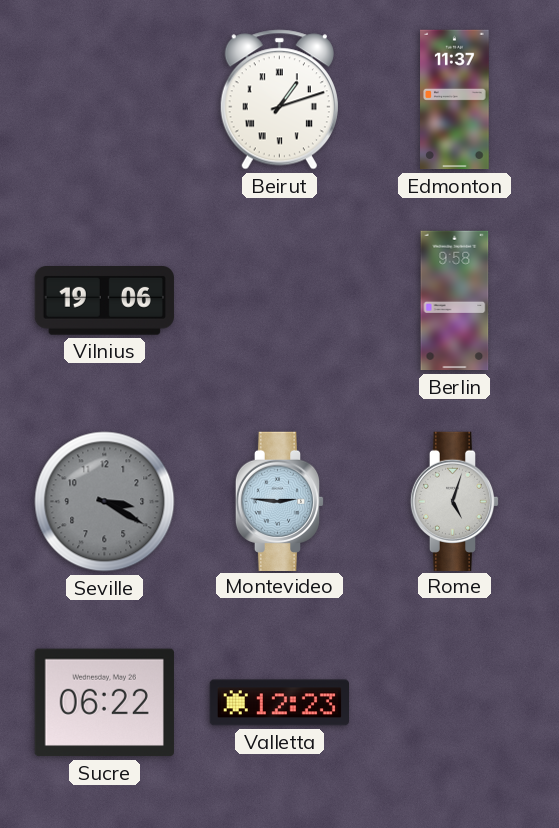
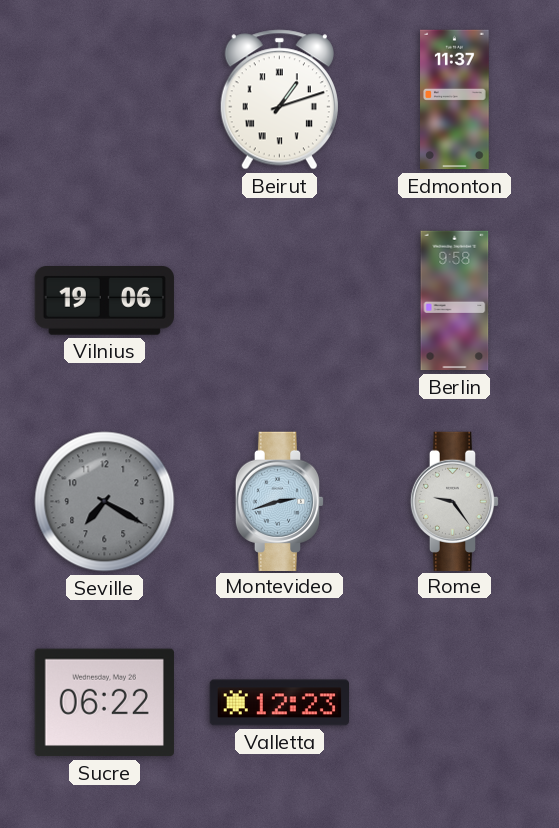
Seville: 3:20 -> 7:20 (105, 502)
Montevideo: 2:46 -> 2:42 (280, 501)
Rome: 5:03 -> 9:24 (455, 501)
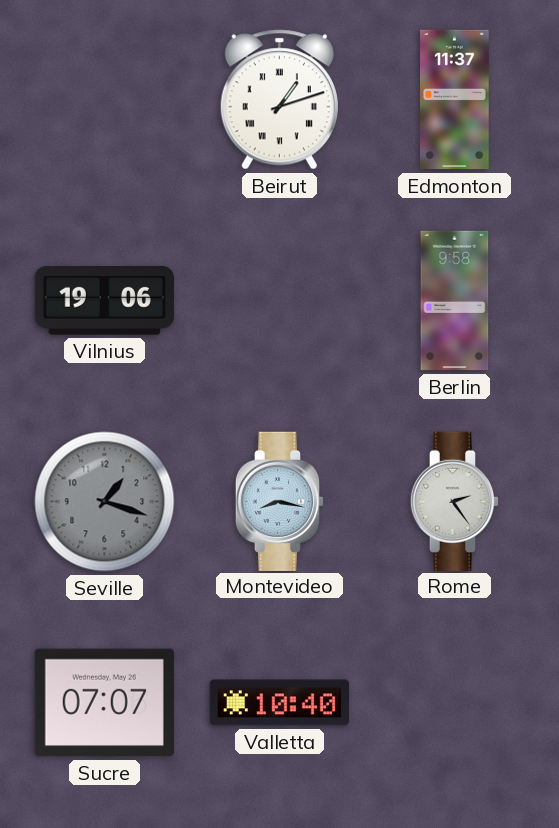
Seville: 7:20 -> 1:18 (105, 502)
Montevideo: 2:42 -> 8:17 (280, 501)
Rome: 9:24 -> 2:24 (455, 501)
Sucre: 06:22 -> 07:07 (104, 703)
Valletta: 12:23 -> 10:40 (279, 703)
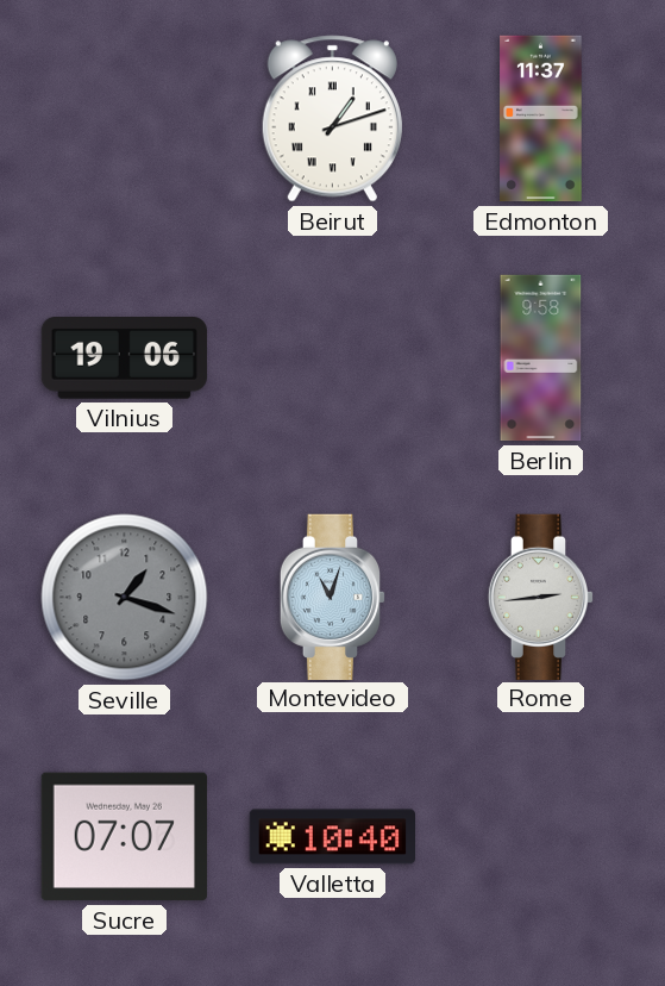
Montevideo: 8:17 -> 11:03 (333, 597)
Rome: 2:24 -> 2:44 (541, 597)
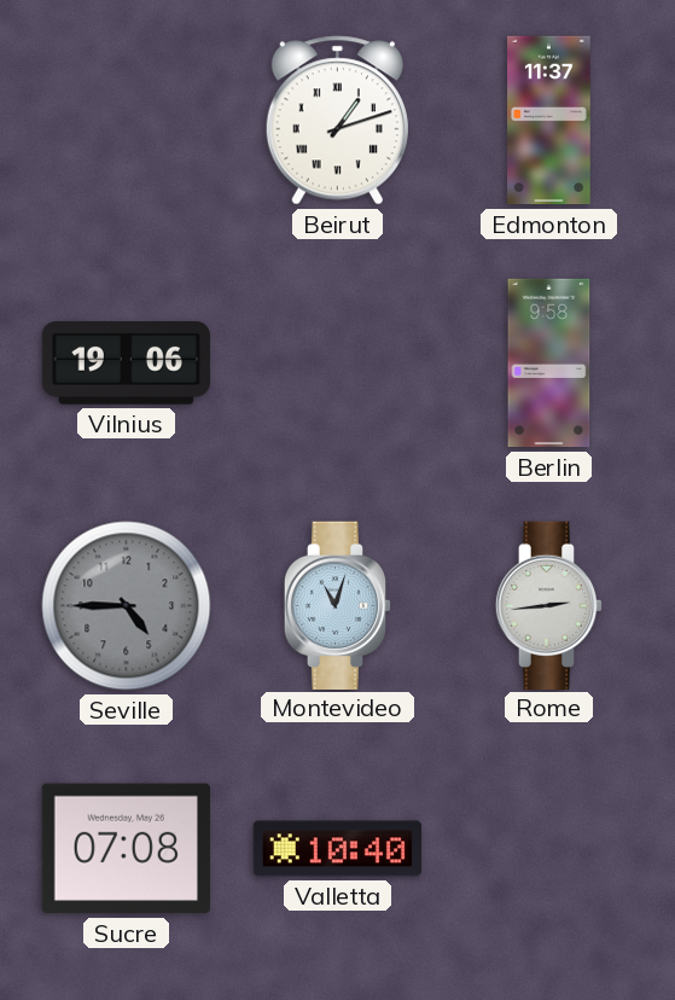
Seville: 1:18 -> 4:45 (127, 606)
Sucre: 07:07 -> 07:08 (126, 849)
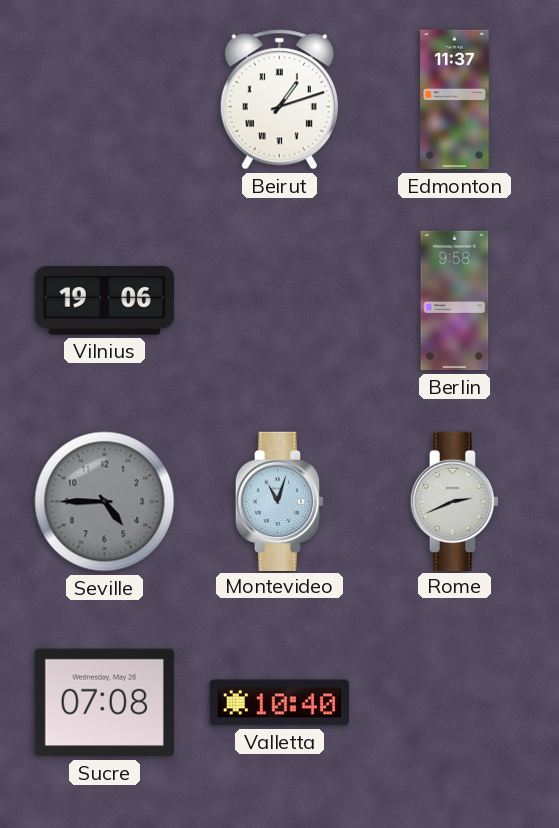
Rome: 2:44 -> 2:41 (455, 501)
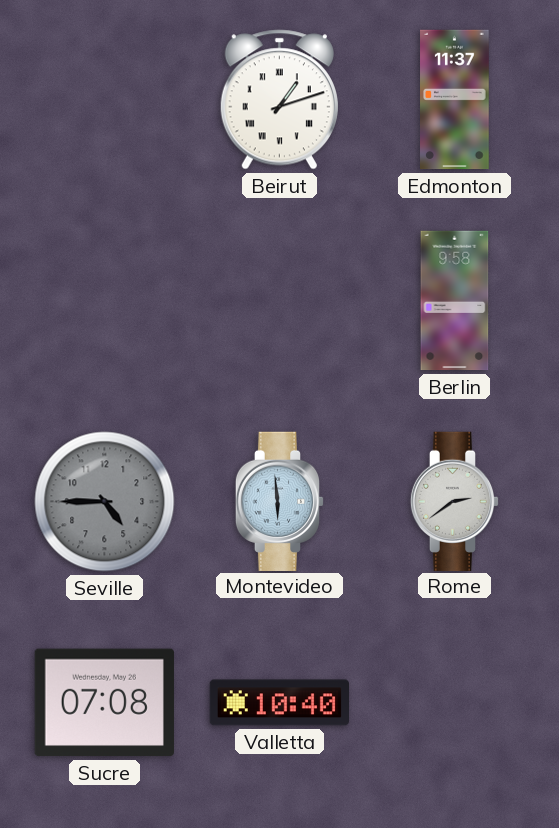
Vilnius: 19:06 -> none (104, 301)
Montevideo: 11:03 -> 5:59 (280, 501)
Rome: 2:41 -> 2:39 (455, 501)
